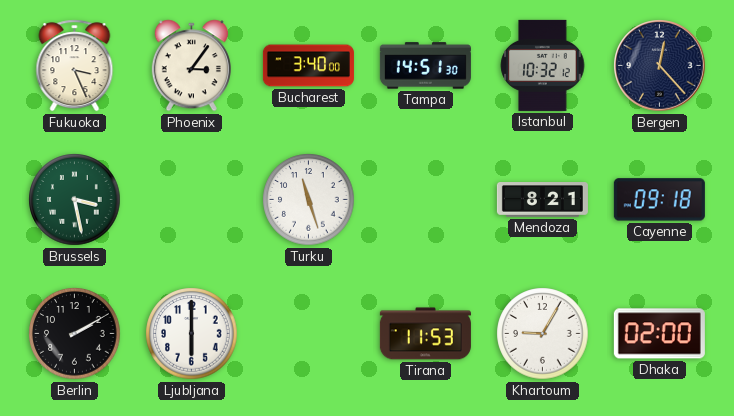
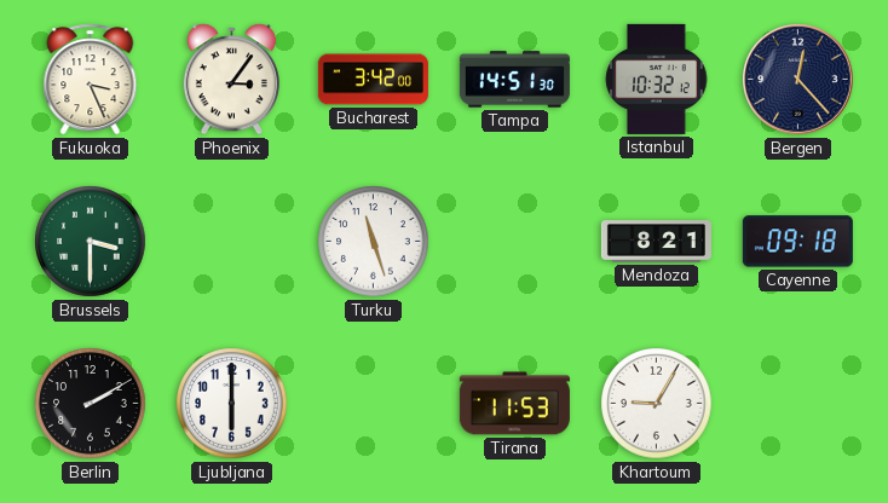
Bucharest: 3:40 -> 3:42 (373, 80)
Brussels: 3:28 -> 3:30 (91, 242)
Dhaka: 02:00 -> none (659, 334)
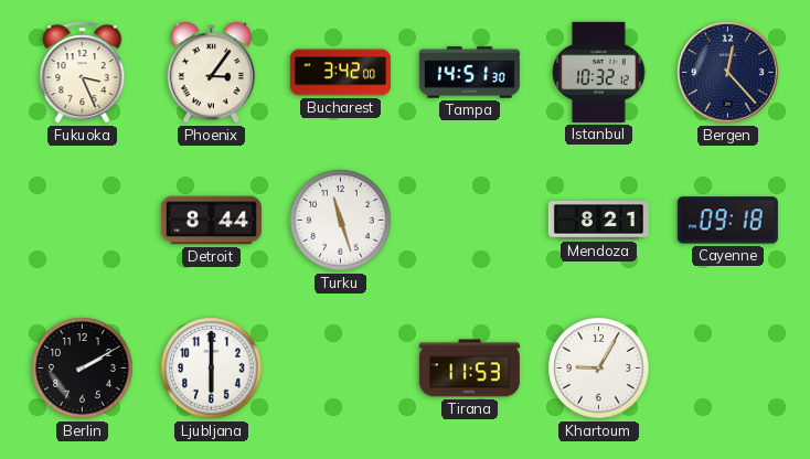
Brussels: 3:30 -> none (91, 242)
Detroit: none -> 8:44 (211, 221)
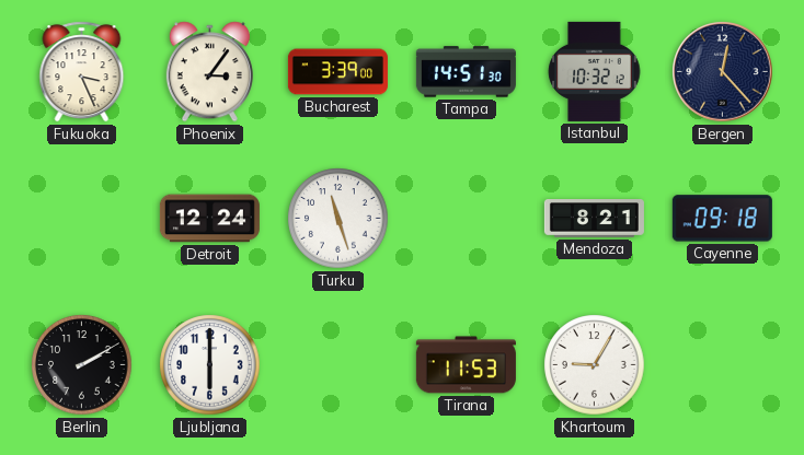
Bucharest: 3:42 -> 3:39 (337, 72)
Detroit: 8:44 -> 12:24 (209, 219)
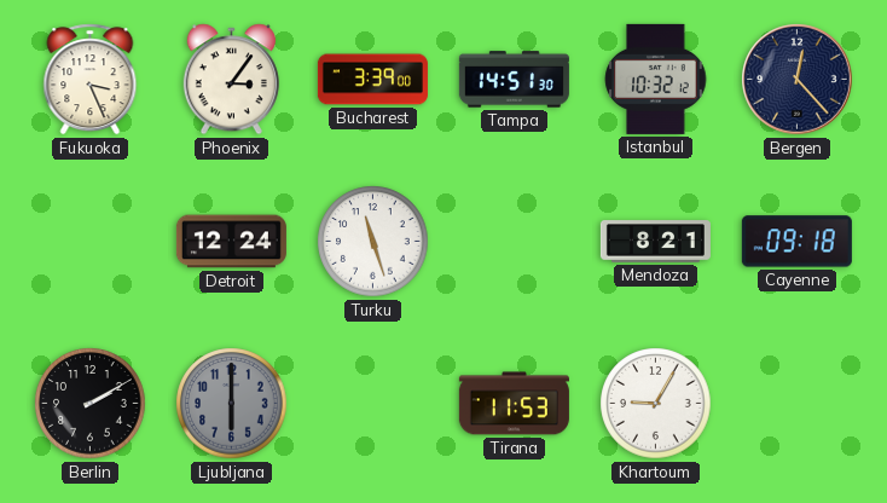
Ljubljana dial: white -> grey (232, 404)
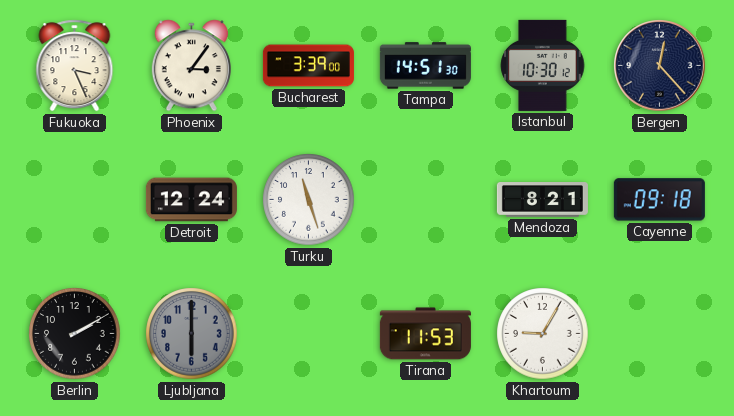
Istanbul: 10:32 -> 10:30 (543, 65)
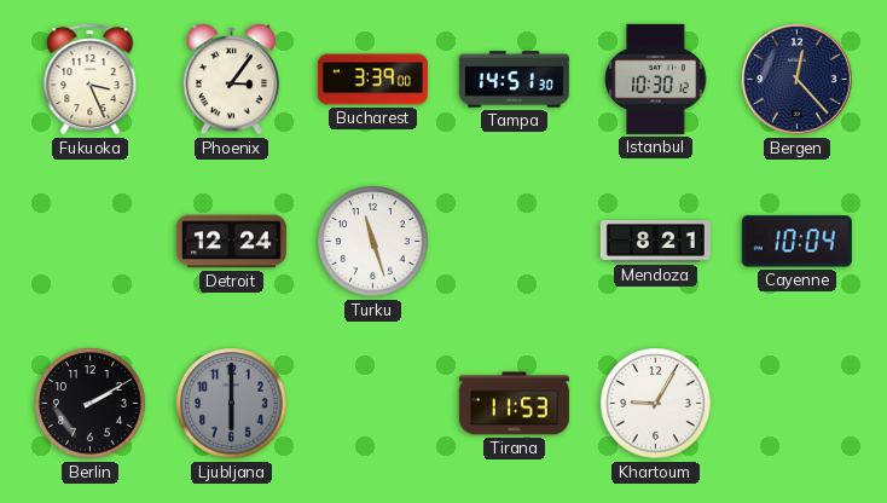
Cayenne: 09:18 -> 10:04 (796, 242)
